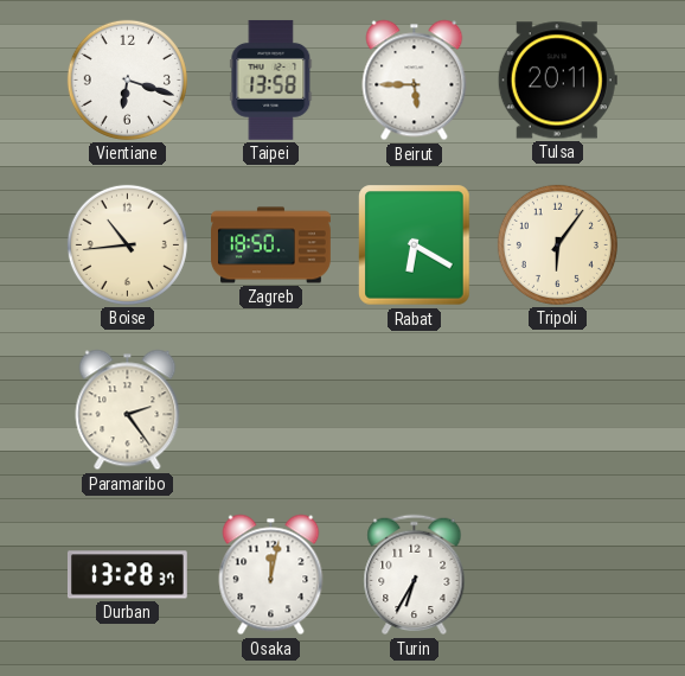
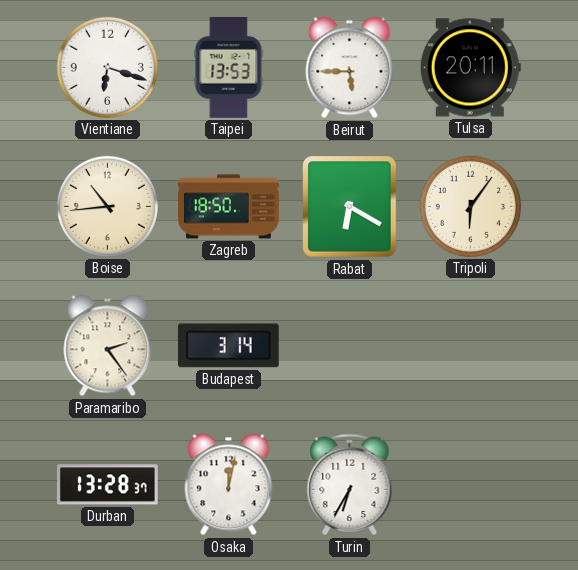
Taipei: 13:58 -> 13:53 (229, 67)
Budapest: none -> 3:14 (228, 346)
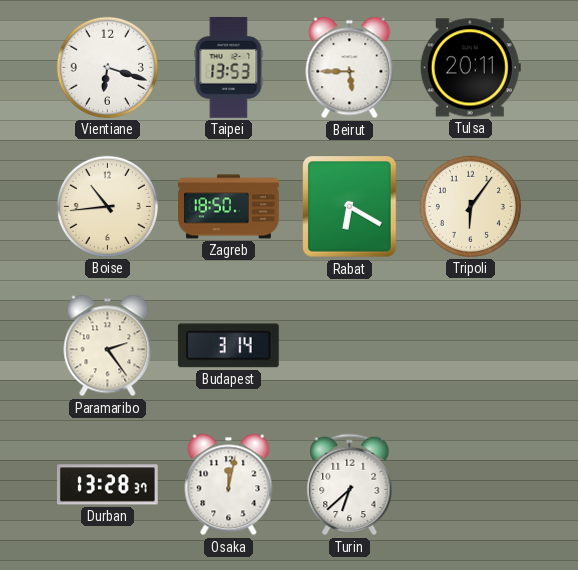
Turin: 6:35 -> 6:38 (350, 485)
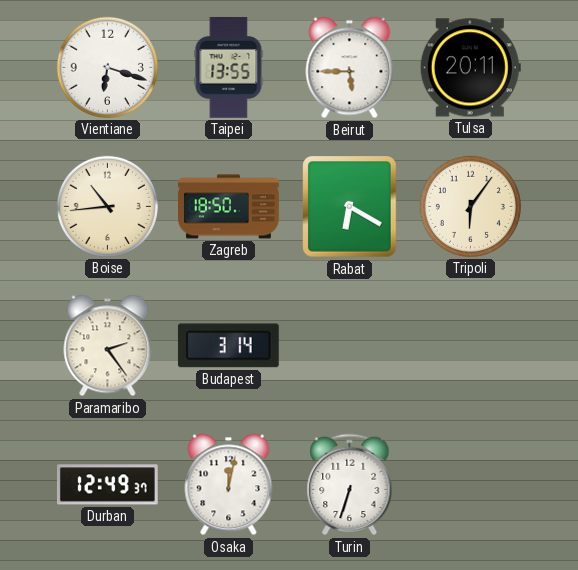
Taipei: 13:53 -> 13:55 (229, 67)
Durban: 13:28 -> 12:49 (107, 485)
Turin: 6:38 -> 6:33 (350, 485)
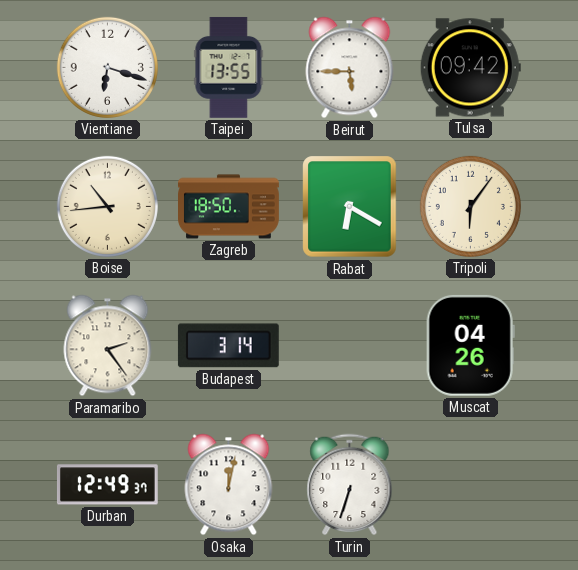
Tulsa: 20:11 -> 09:42 (470, 68)
Muscat: none -> 04:26 (470, 345)
